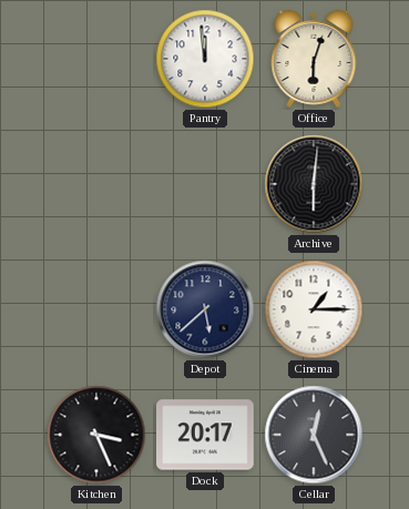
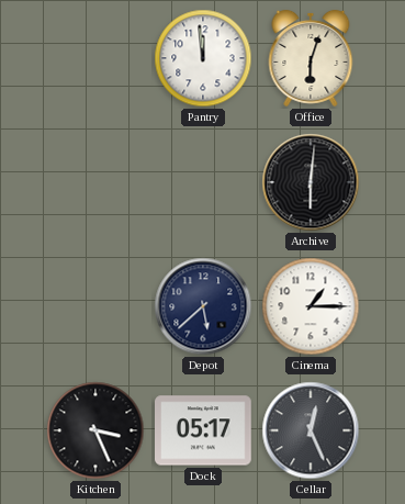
Dock: 20:17 -> 05:17 (204, 430)
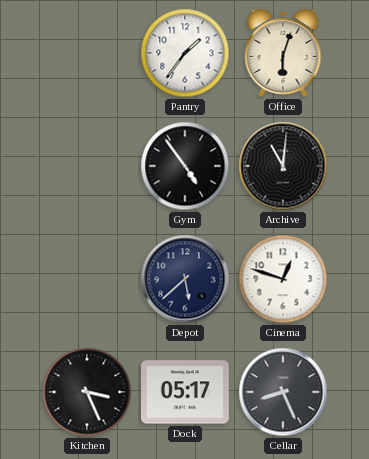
Pantry: 11:59 -> 1:36 (185, 53)
Gym: none -> 4:54 (185, 166)
Archive: 6:01 -> 11:01 (283, 166)
Cinema: 1:15 -> 12:48 (283, 279)
Cellar: 12:26 -> 8:26 (283, 392)
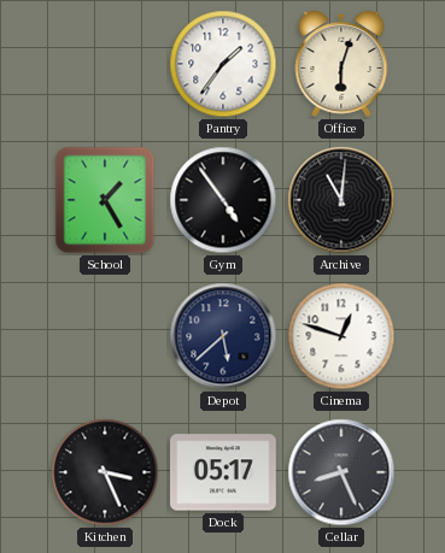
School: none -> 1:25 (105, 200)
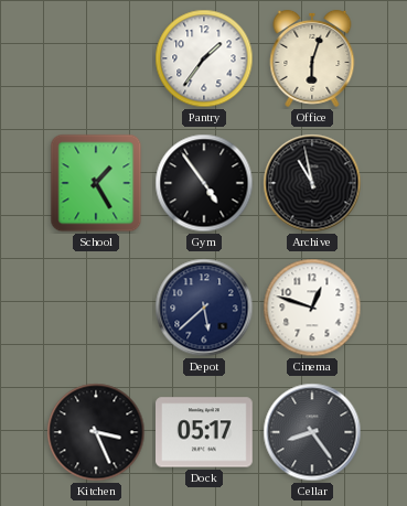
Archive: 11:01 -> 10:58 (312, 183)
Cellar: 8:26 -> 8:24 (312, 432)
